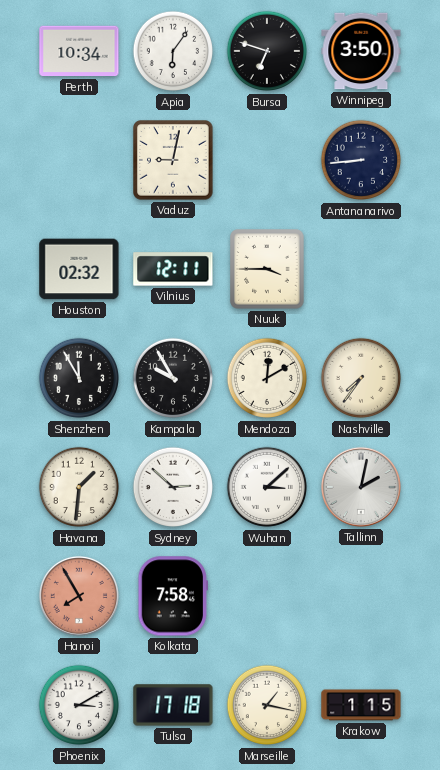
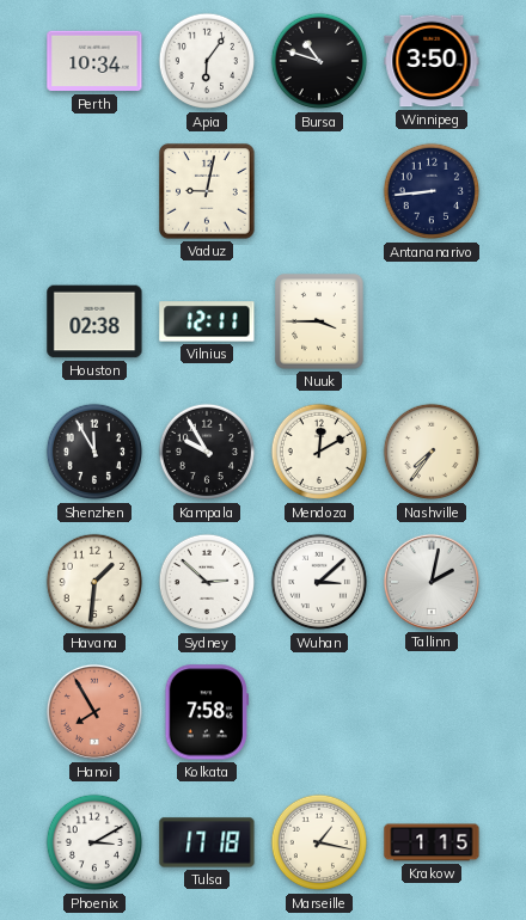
Bursa: 6:48 -> 10:48 (319, 61)
Houston: 02:32 -> 02:38 (94, 321)
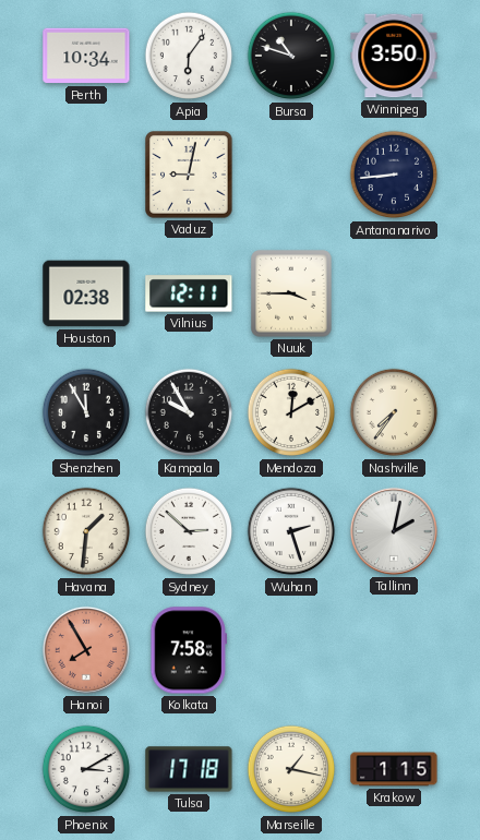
Wuhan: 3:08 -> 2:27 (291, 531)
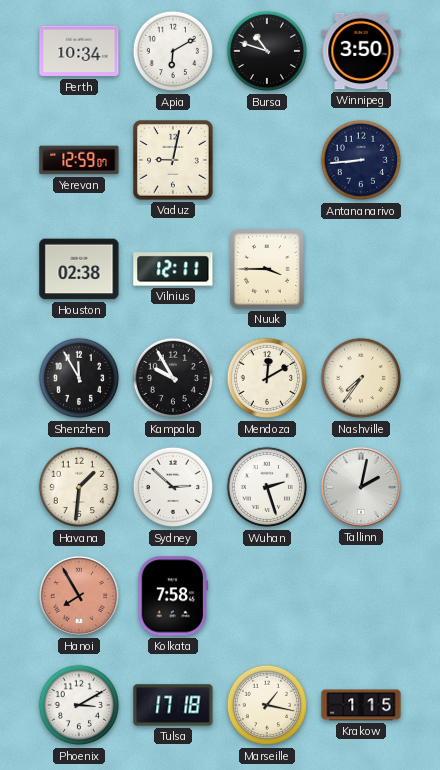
Apia: 6:06 -> 6:10 (173, 51)
Yerevan: none -> 12:59 (79, 160)
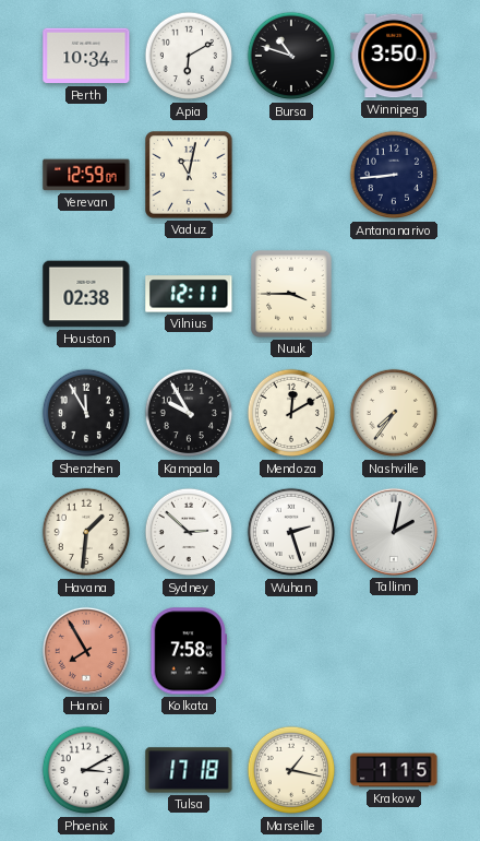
Vaduz: 9:02 -> 11:02 (190, 176)
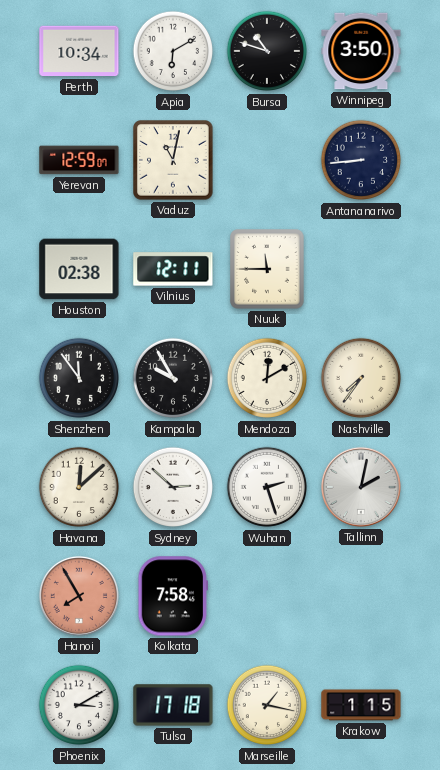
Nuuk: 3:45 -> 11:45 (267, 269)
Shenzhen: 11:55 -> 11:54 (79, 378)
Havana: 1:31 -> 12:08 (79, 487)
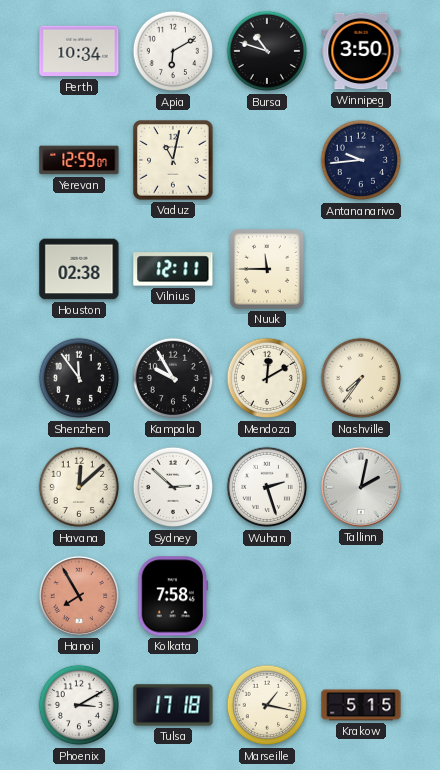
Antananarivo: 8:44 -> 9:44 (361, 160)
Krakow: 1:15 -> 5:15 (361, 705)
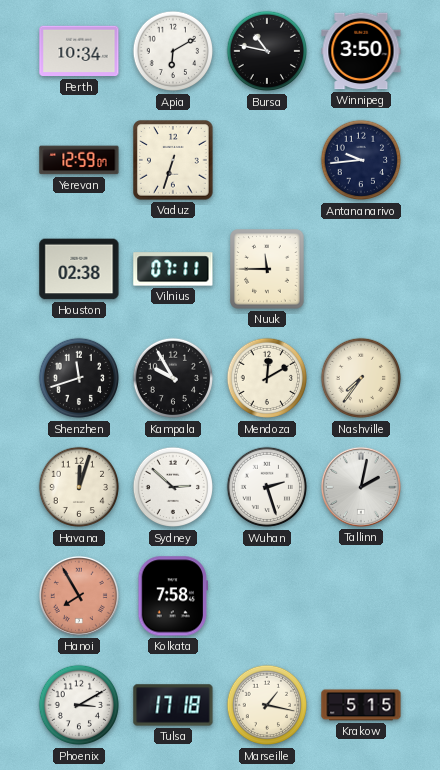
Bursa: 10:48 -> 10:47 (267, 51)
Vaduz: 11:02 -> 6:33 (174, 161)
Vilnius: 12:11 -> 07:11 (173, 269)
Shenzhen: 11:54 -> 11:42 (79, 378)
Havana: 12:08 -> 12:03 (79, 487)
